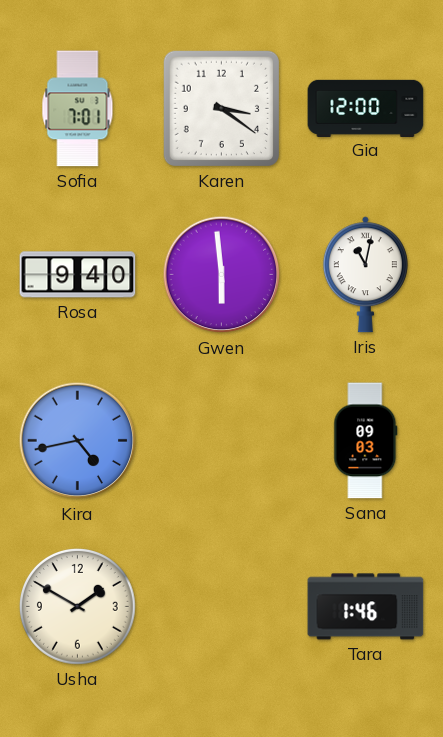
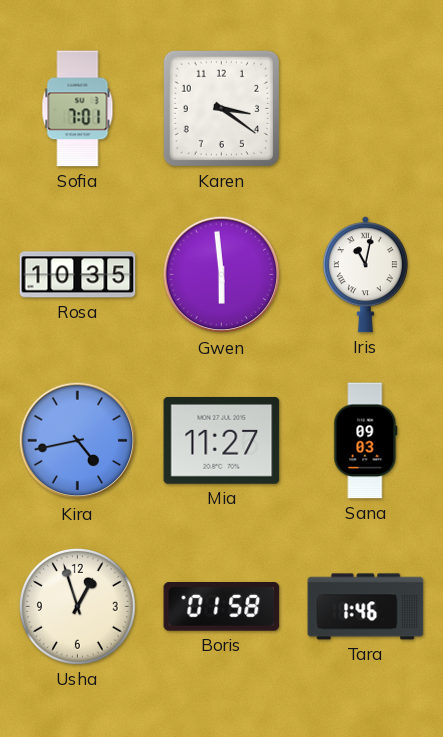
Gia: 12:00 -> none (366, 108)
Rosa: 9:40 -> 10:35 (78, 275)
Mia: none -> 11:27 (222, 440)
Usha: 1:50 -> 12:57 (77, 606)
Boris: none -> 01:58 (222, 607)
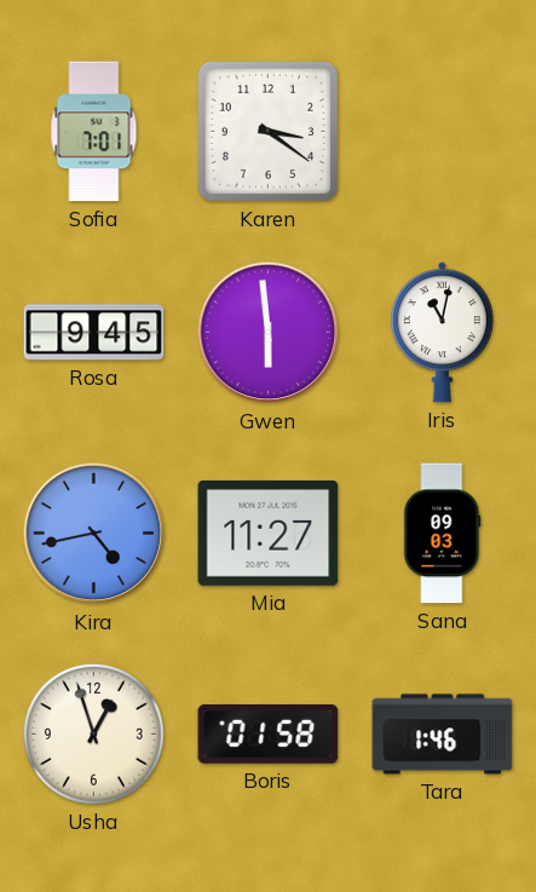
Rosa: 10:35 -> 9:45 (94, 333)
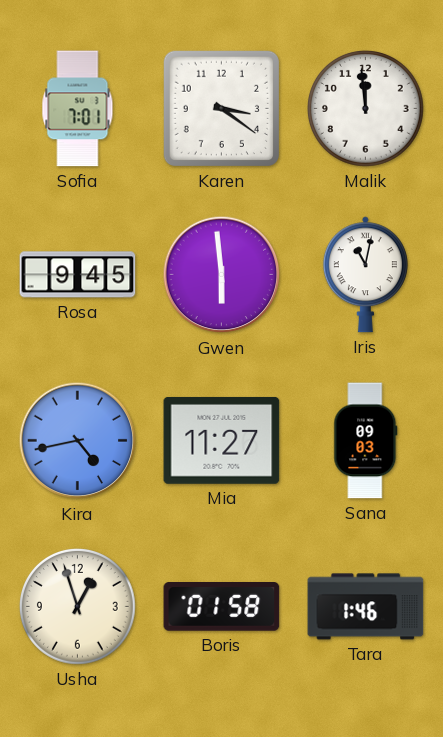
Malik: none -> 11:59 (365, 108)
